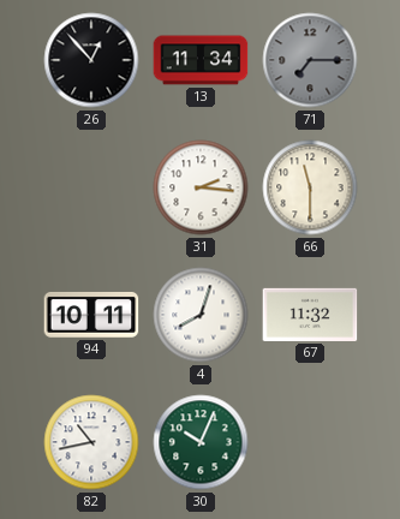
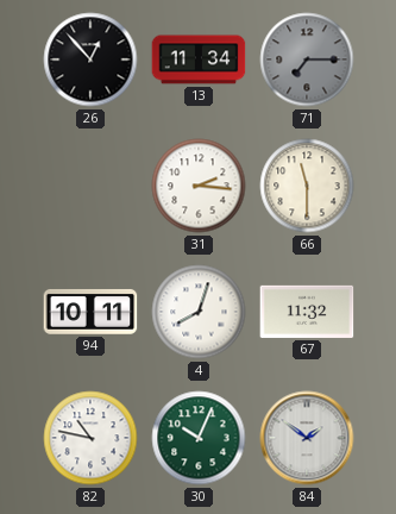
82: 10:43 -> 10:47 (90, 438)
84: none -> 1:51 (307, 438)
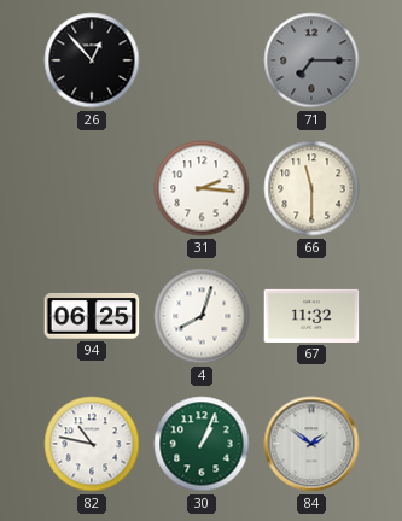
13: 11:34 -> none (199, 59)
94: 10:11 -> 06:25 (92, 316)
30: 10:04 -> 1:04 (202, 444)
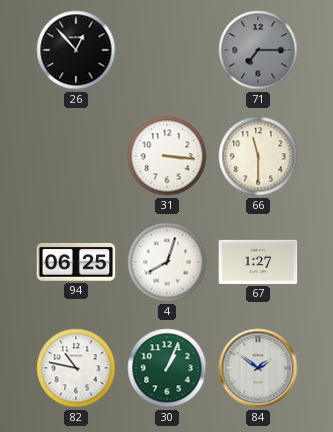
31: 2:16 -> 3:16 (167, 156)
67: 11:32 -> 1:27 (258, 262)
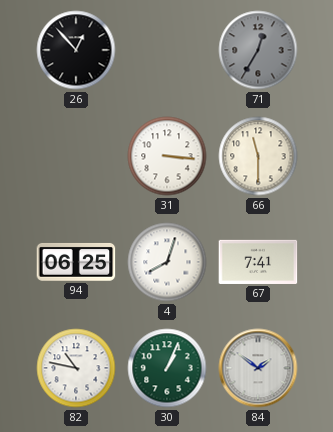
71: 7:15 -> 12:35 (258, 50)
67: 1:27 -> 7:41 (258, 262)
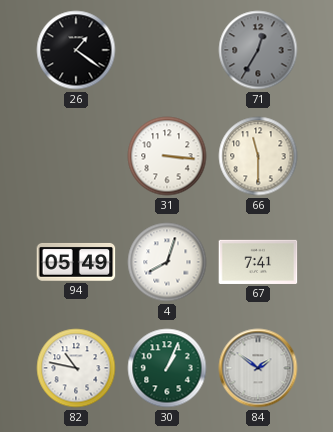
26: 12:53 -> 1:21 (76, 50)
94: 06:25 -> 05:49 (76, 262)
